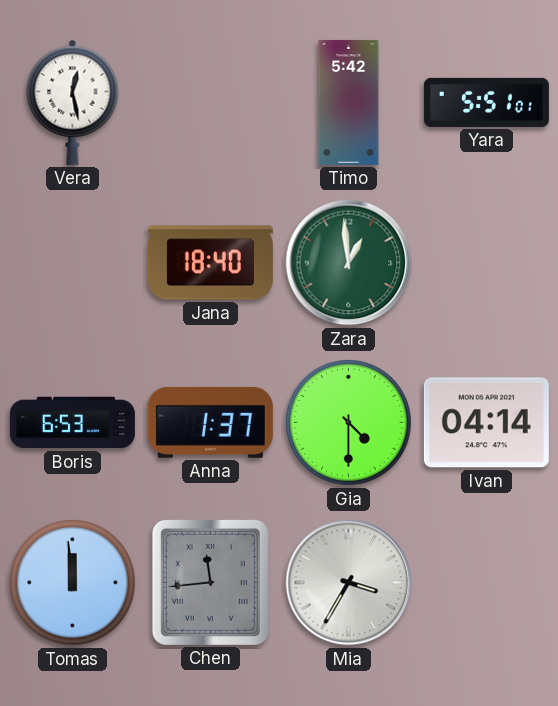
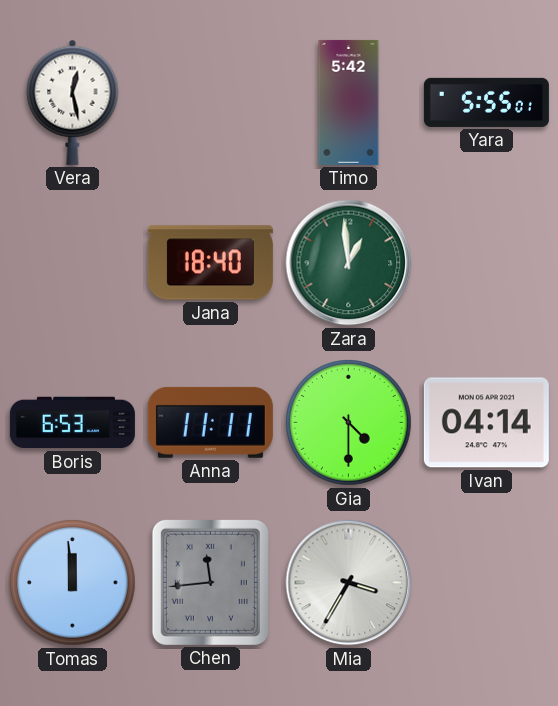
Yara: 5:51 -> 5:55 (486, 102)
Anna: 1:37 -> 11:11 (210, 422)
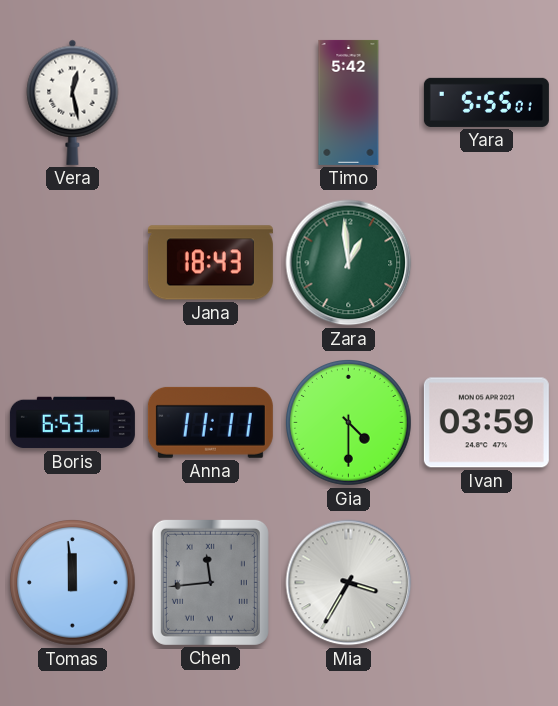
Jana: 18:40 -> 18:43 (210, 263)
Ivan: 04:14 -> 03:59 (486, 423)
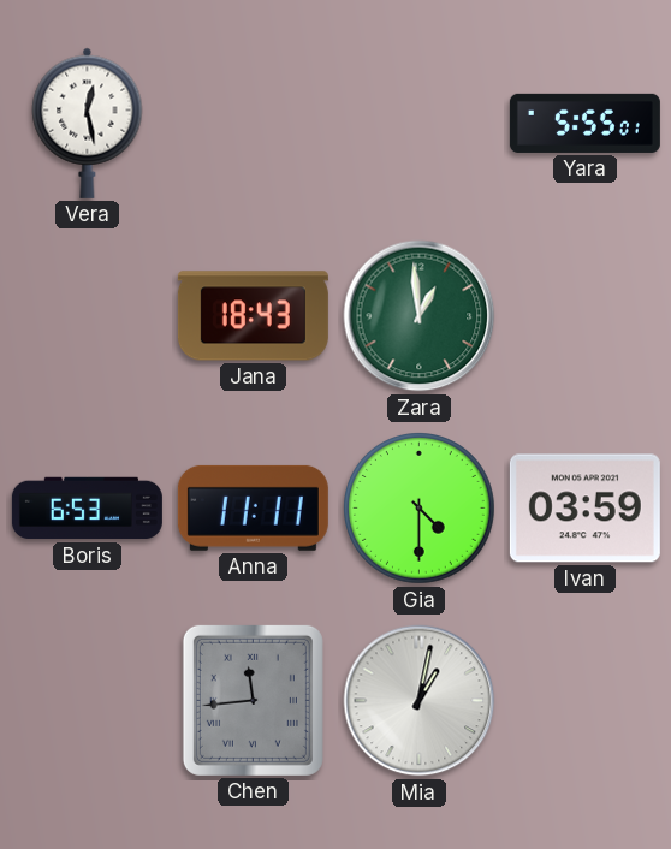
Timo: 5:42 -> none (349, 102)
Tomas: 11:59 -> none (73, 583)
Mia: 3:35 -> 1:02 (420, 701)
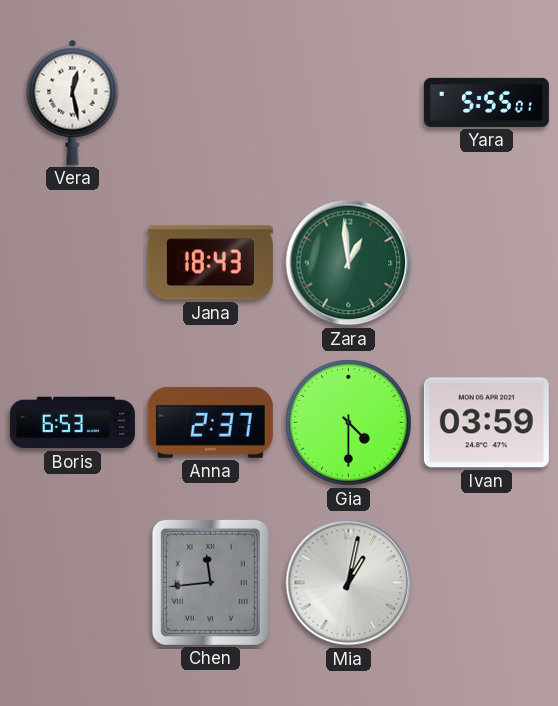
Anna: 11:11 -> 2:37 (210, 422)
